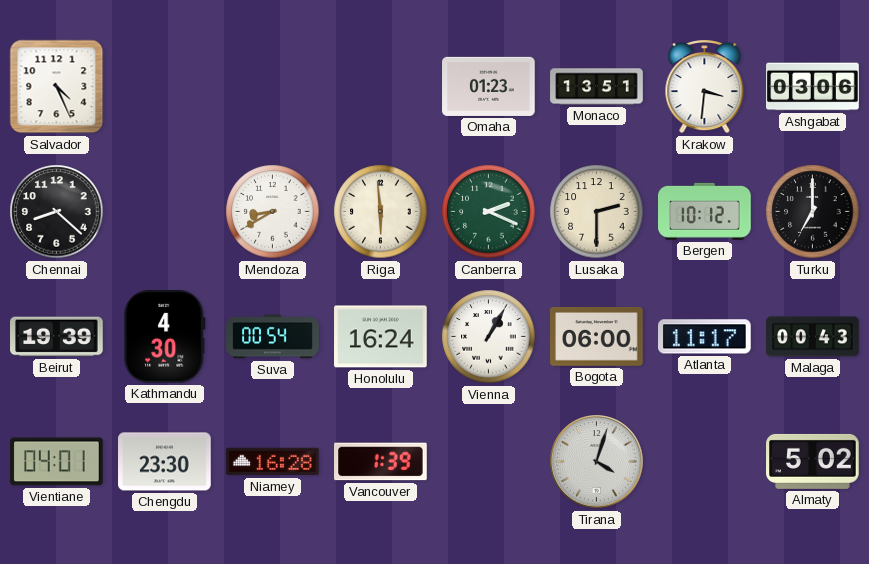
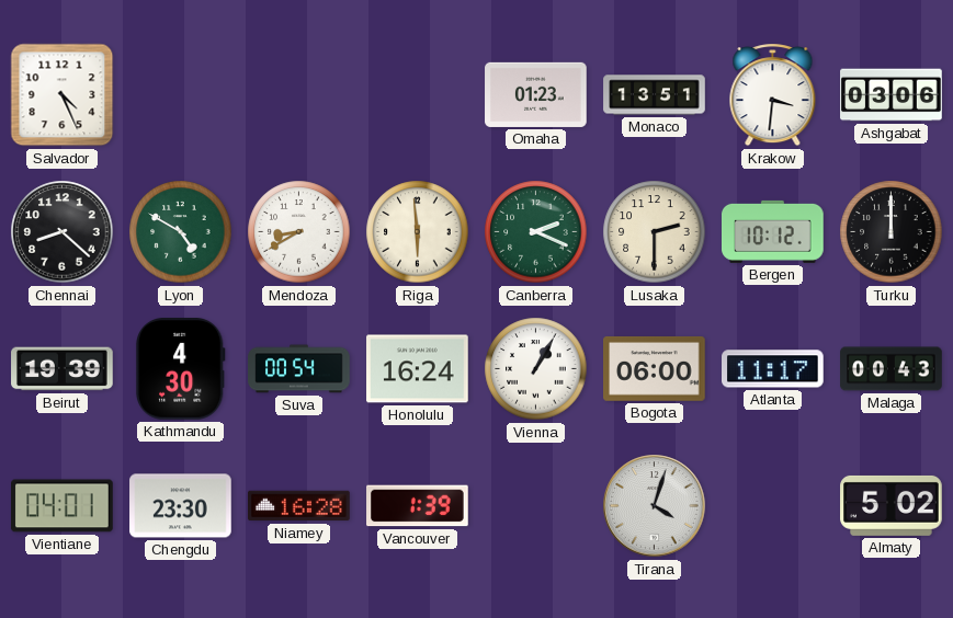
Lyon: none -> 4:50 (181, 232)
Turku: 7:00 -> 12:00 (892, 232)
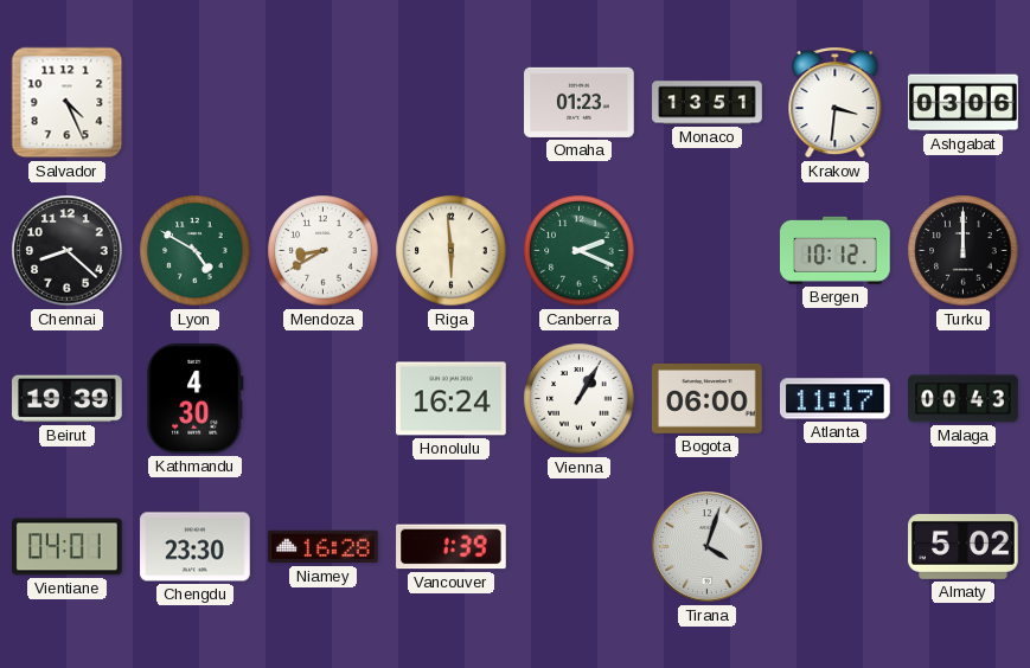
Lusaka: 2:30 -> none (655, 232)
Suva: 00:54 -> none (299, 369)
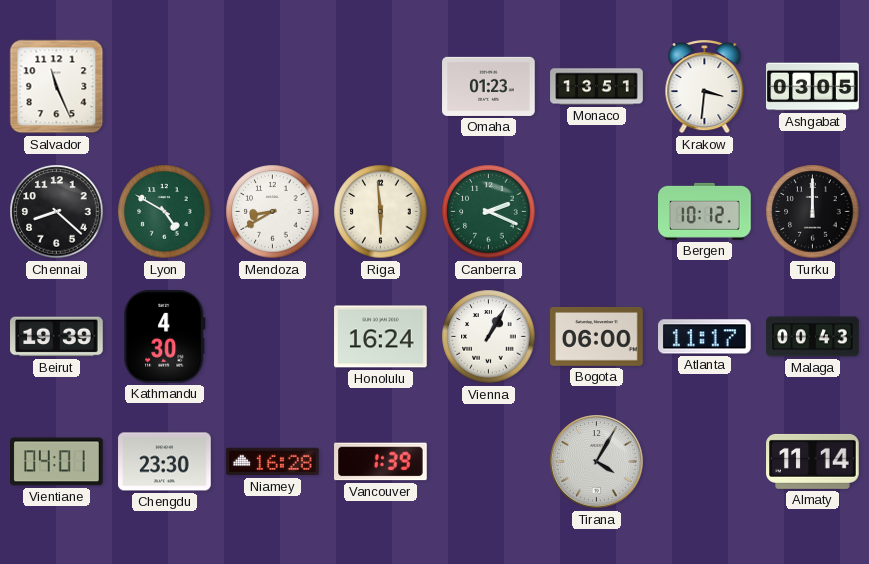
Salvador: 4:26 -> 11:26 (57, 87)
Ashgabat: 03:06 -> 03:05 (813, 87)
Tirana: 4:03 -> 4:05 (597, 462)
Almaty: 5:02 -> 11:14 (813, 461)
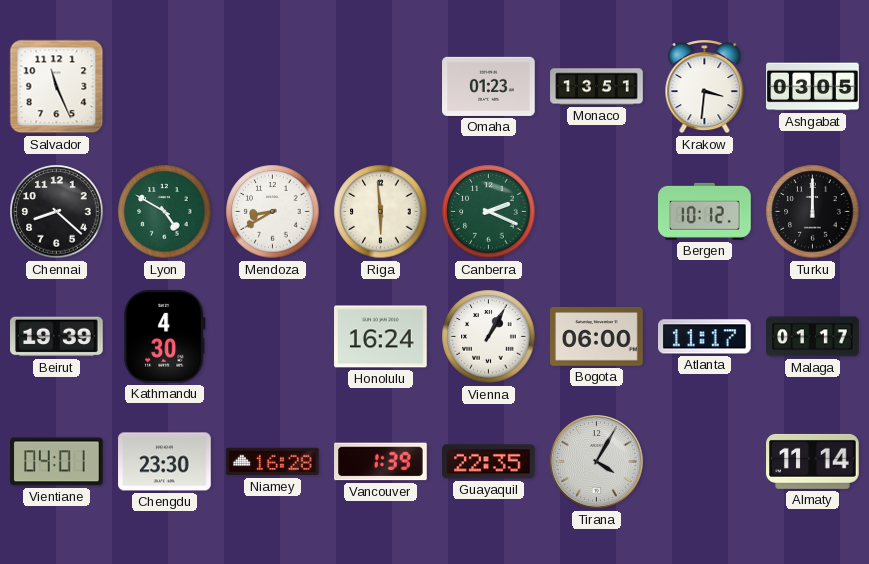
Malaga: 00:43 -> 01:17 (813, 337)
Guayaquil: none -> 22:35 (489, 462)
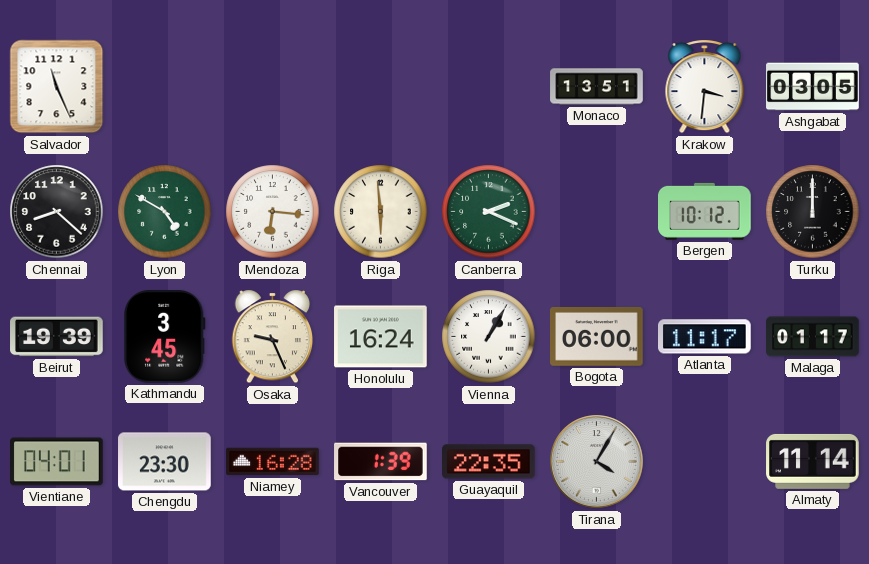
Omaha: 01:23 -> none (489, 86)
Mendoza: 8:40 -> 6:16 (273, 212)
Kathmandu: 4:30 -> 3:45 (164, 337)
Osaka: none -> 9:26 (273, 337)
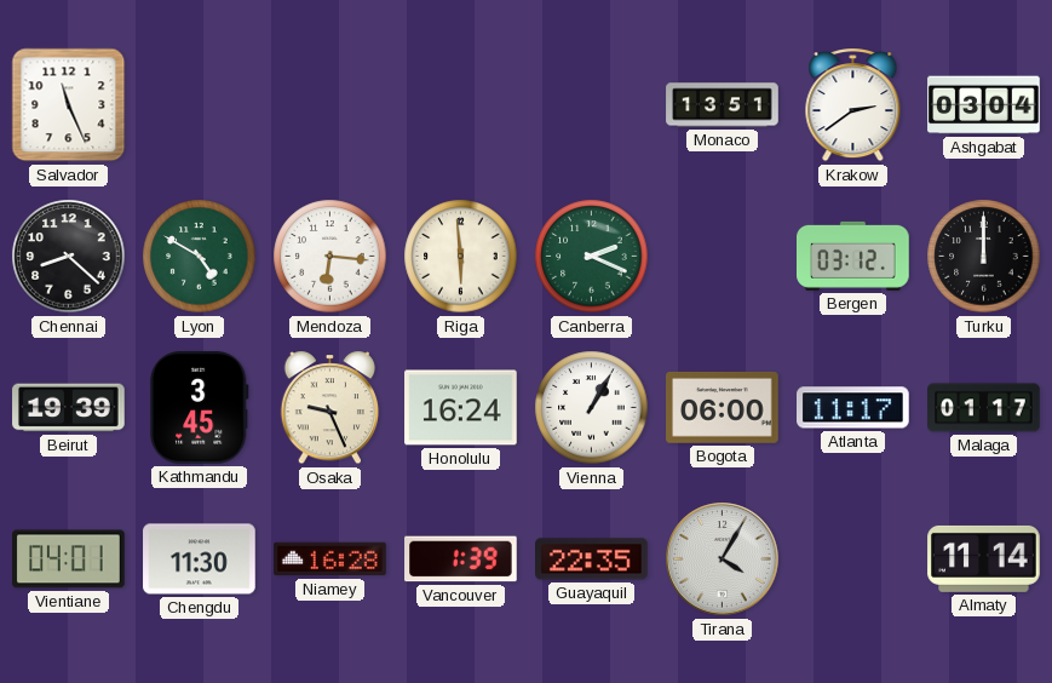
Krakow: 3:31 -> 2:39 (853, 105)
Ashgabat: 03:05 -> 03:04 (984, 105)
Bergen: 10:12 -> 03:12 (853, 256)
Chengdu: 23:30 -> 11:30 (200, 559)
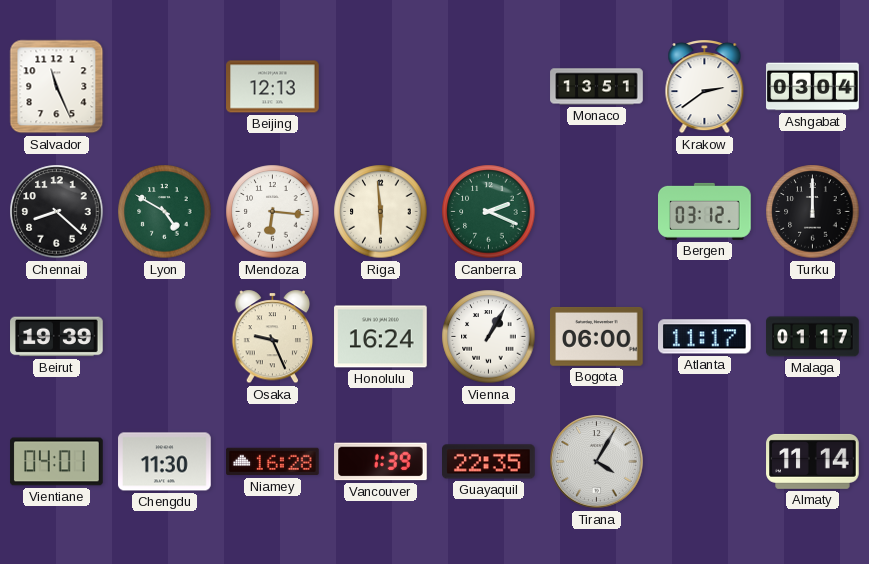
Beijing: none -> 12:13 (273, 87)
Kathmandu: 3:45 -> none (199, 408)
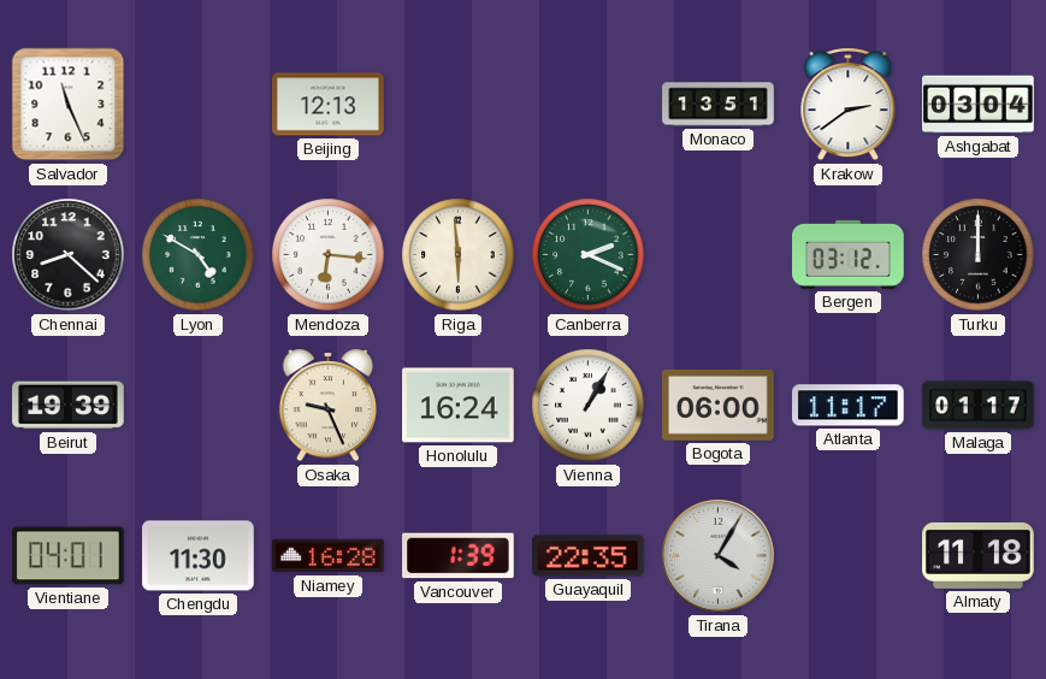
Almaty: 11:14 -> 11:18 (979, 555)
